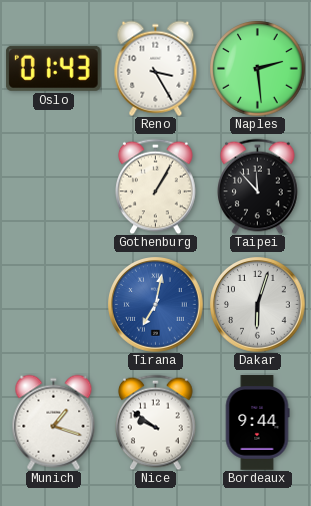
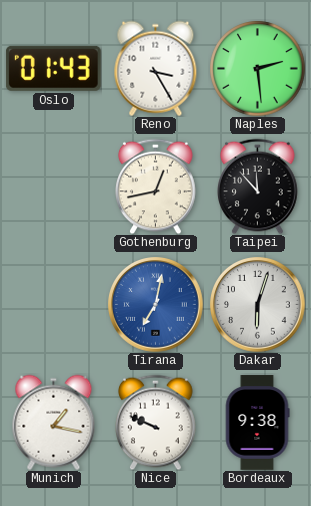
Gothenburg: 1:05 -> 12:43 (156, 186)
Munich: 1:18 -> 1:17 (54, 422)
Nice: 9:51 -> 9:49 (156, 422)
Bordeaux: 9:44 -> 9:38 (257, 423)
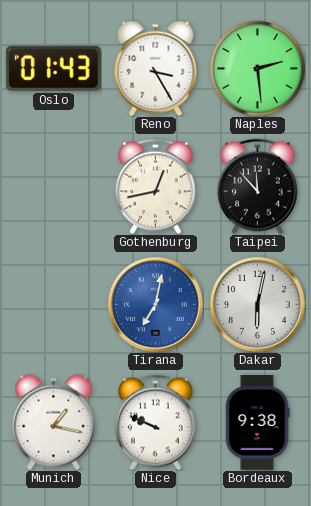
Dakar: 6:03 -> 6:02 (258, 305)
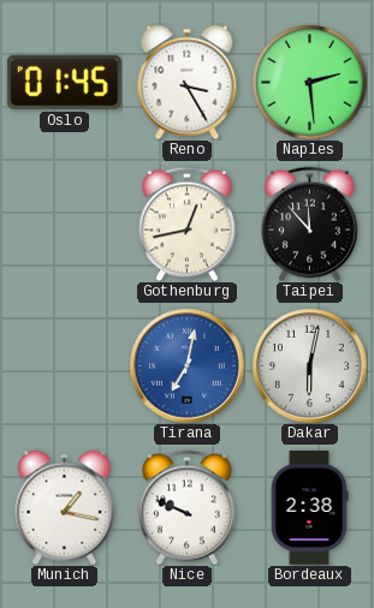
Oslo: 01:43 -> 01:45 (64, 82)
Bordeaux: 9:38 -> 2:38 (309, 508)
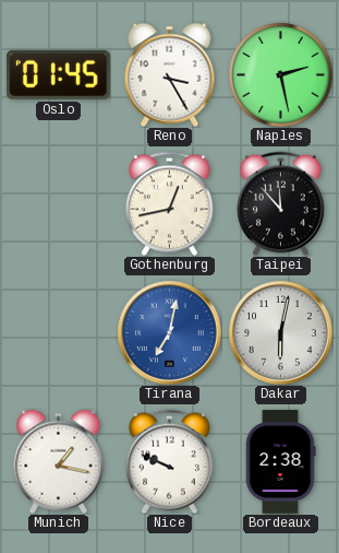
Naples: 2:29 -> 2:28 (280, 74)
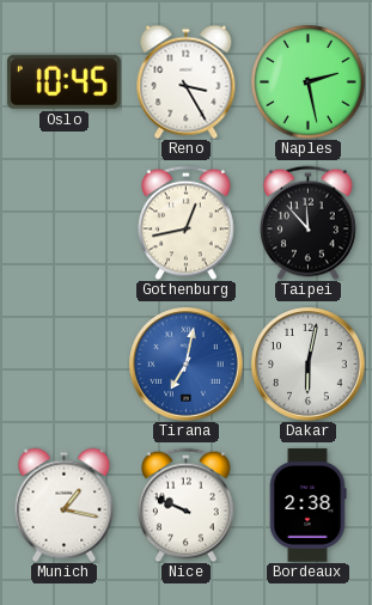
Oslo: 01:45 -> 10:45 (63, 81)
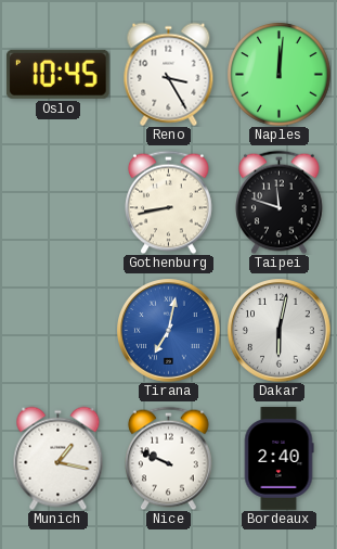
Naples: 2:28 -> 12:01 (278, 74)
Gothenburg: 12:43 -> 8:43 (169, 202)
Taipei: 11:53 -> 11:48 (280, 202)
Bordeaux: 2:38 -> 2:40 (278, 459)
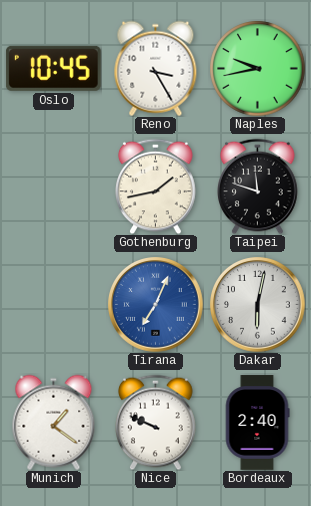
Naples: 12:01 -> 9:43 (257, 68)
Gothenburg: 8:43 -> 1:43 (156, 186)
Tirana: 7:02 -> 7:04 (156, 305)
Munich: 1:17 -> 1:21 (54, 422)
